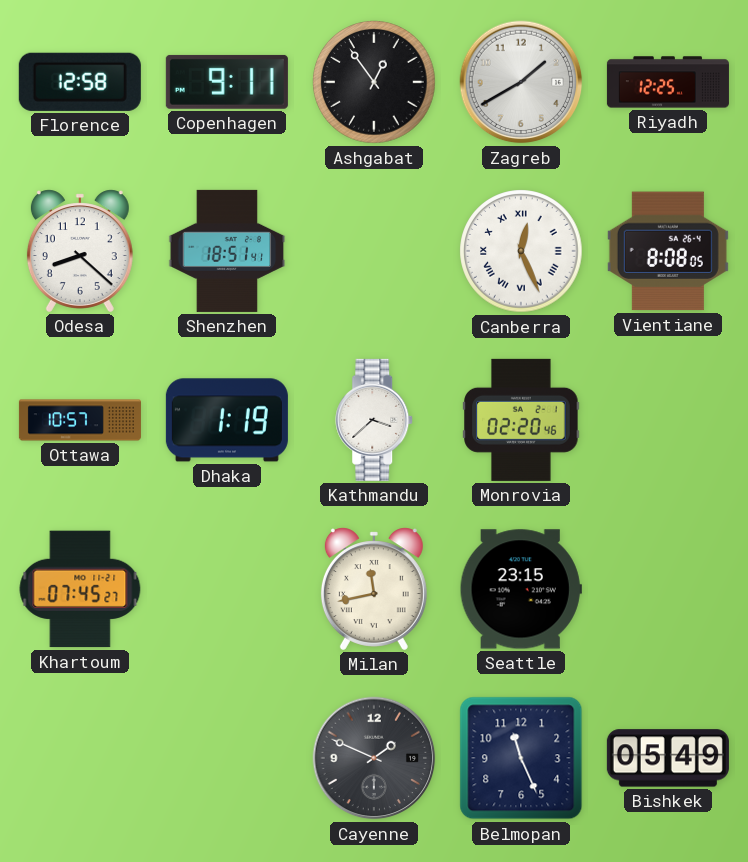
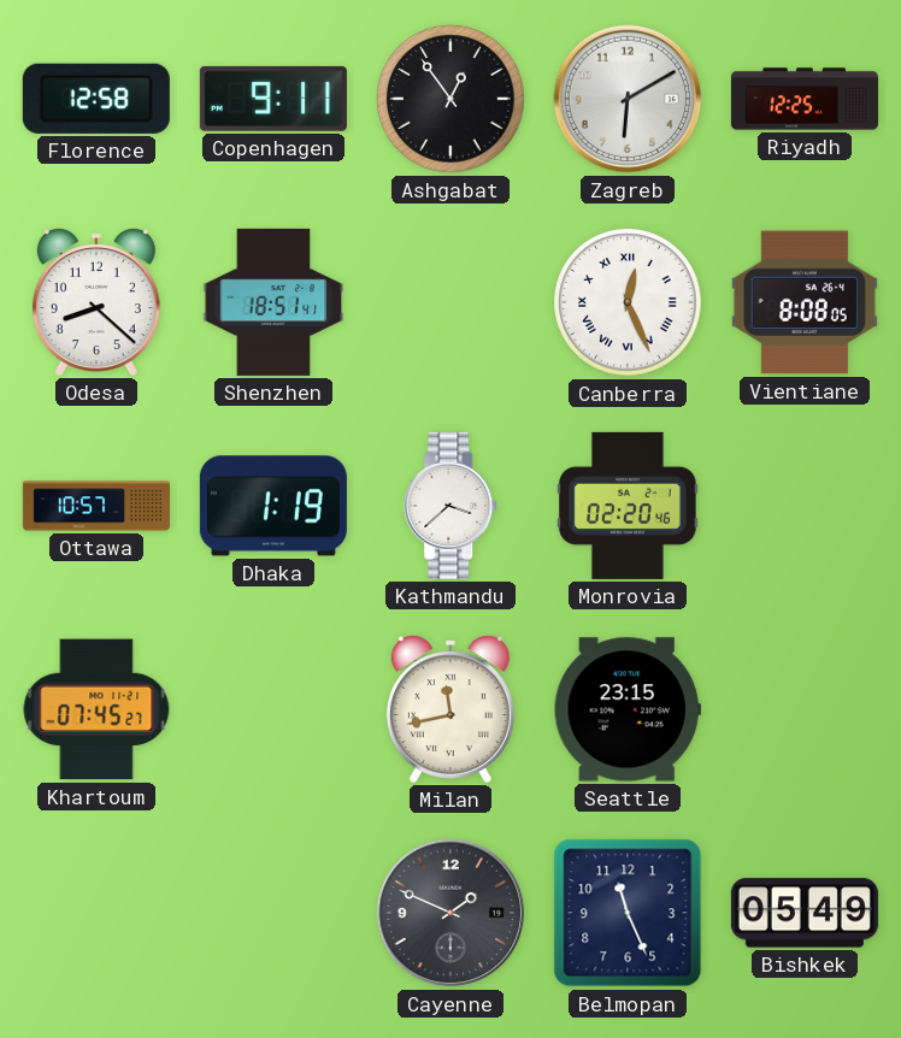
Zagreb: 1:40 -> 6:10 (628, 99)
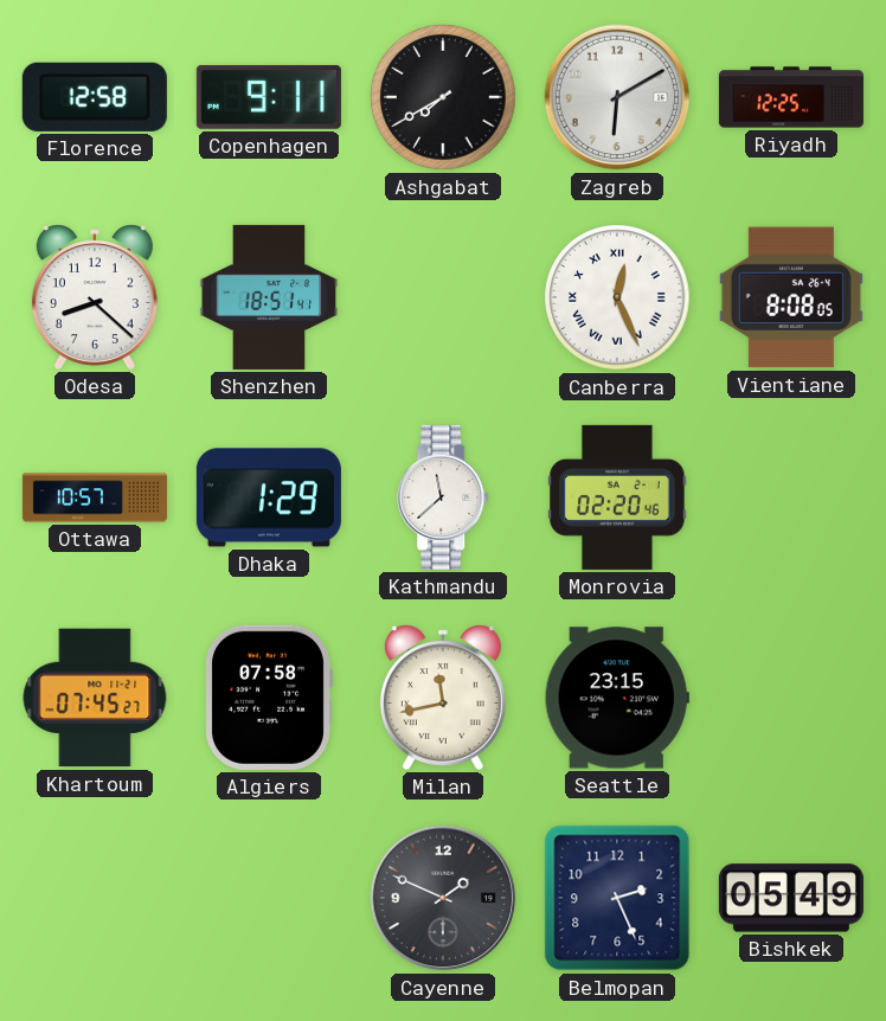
Ashgabat: 12:54 -> 7:40 (443, 97)
Dhaka: 1:19 -> 1:29 (269, 497)
Kathmandu: 3:38 -> 11:38 (444, 497)
Algiers: none -> 07:58 (269, 698)
Belmopan: 11:26 -> 2:26 (617, 898)
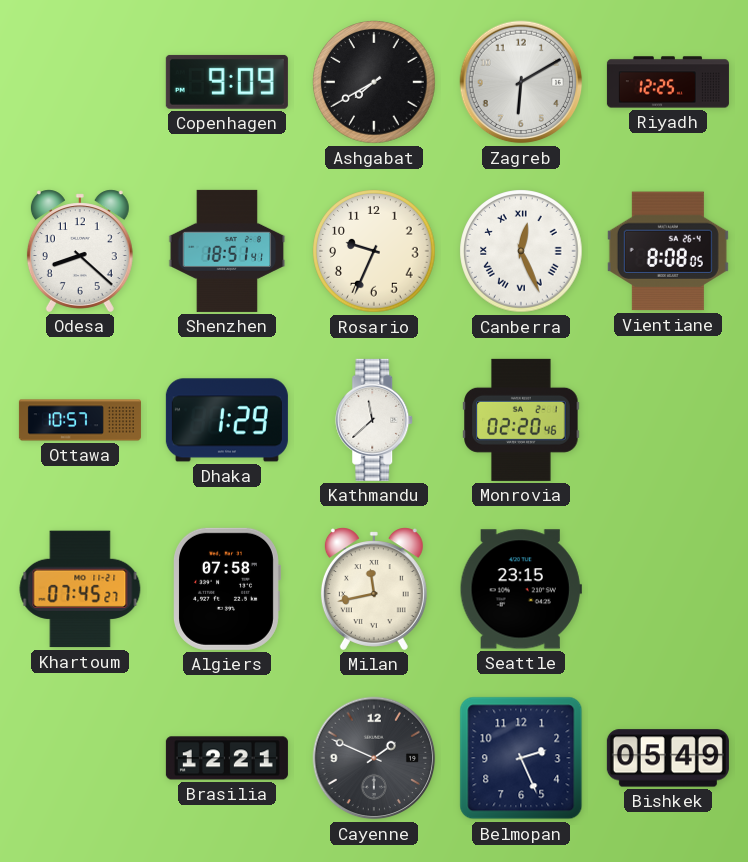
Florence: 12:58 -> none (95, 97)
Copenhagen: 9:11 -> 9:09 (227, 82)
Rosario: none -> 9:34 (374, 251)
Brasilia: none -> 12:21 (227, 758)
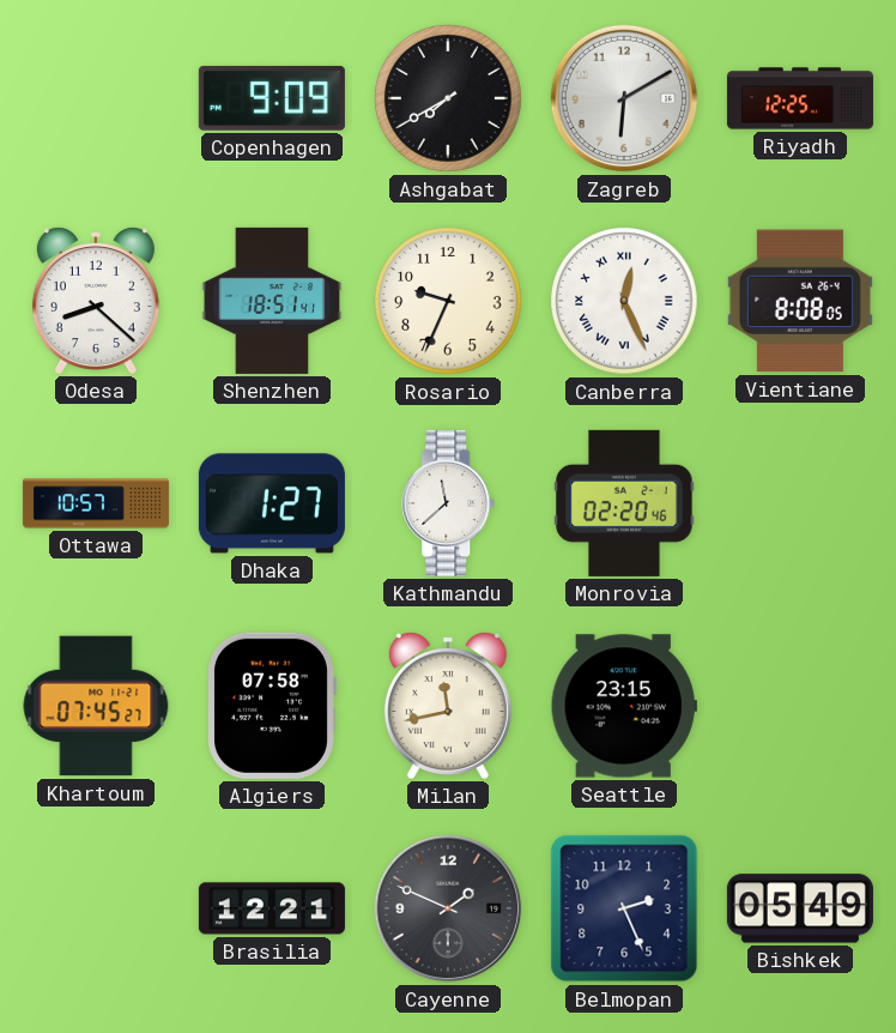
Dhaka: 1:29 -> 1:27 (272, 503)
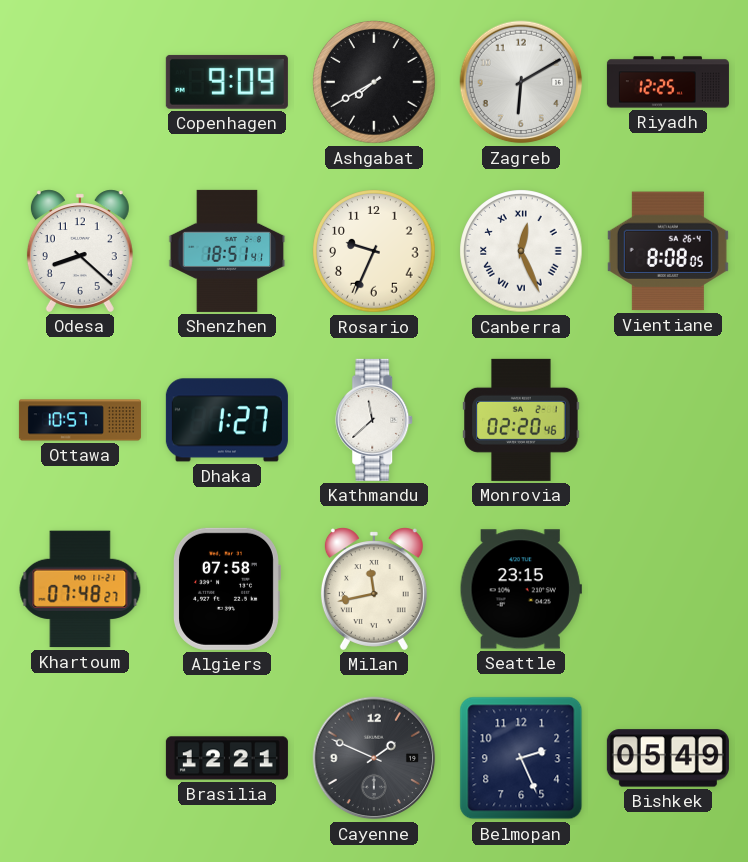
Khartoum: 07:45 -> 07:48 (80, 589)
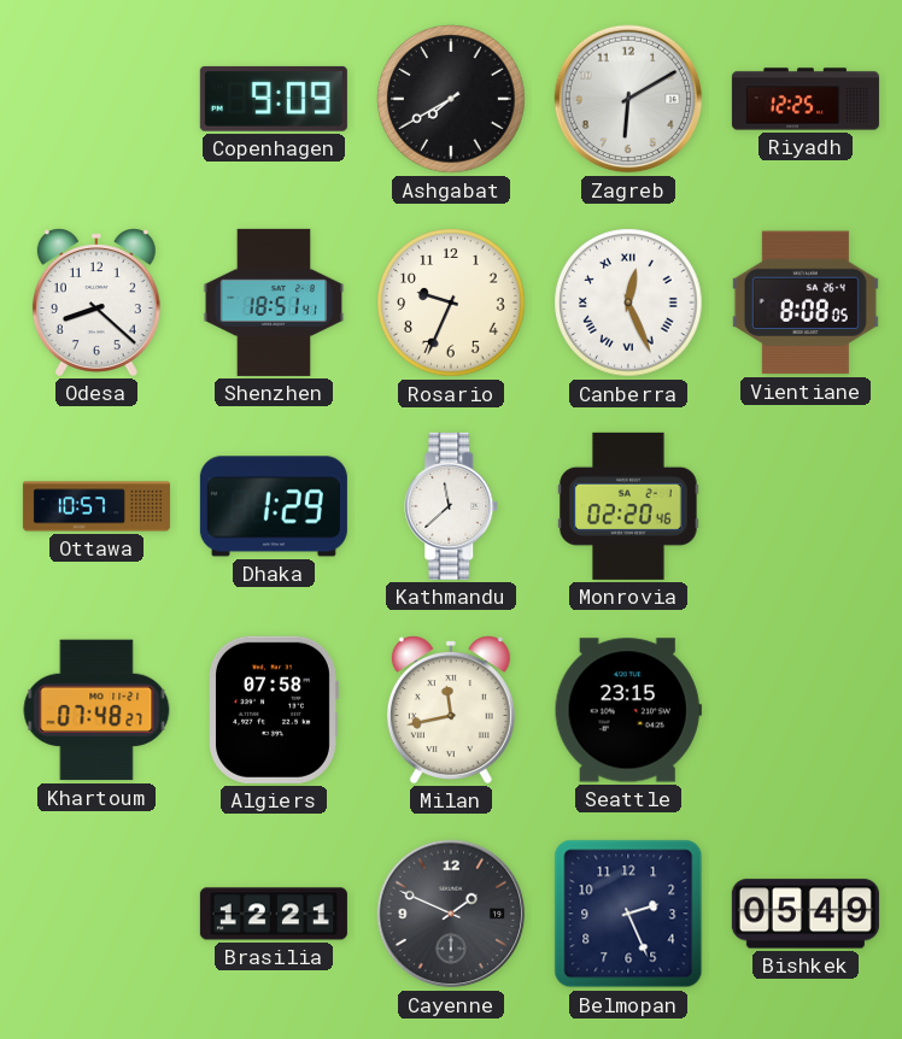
Dhaka: 1:27 -> 1:29 (274, 506)
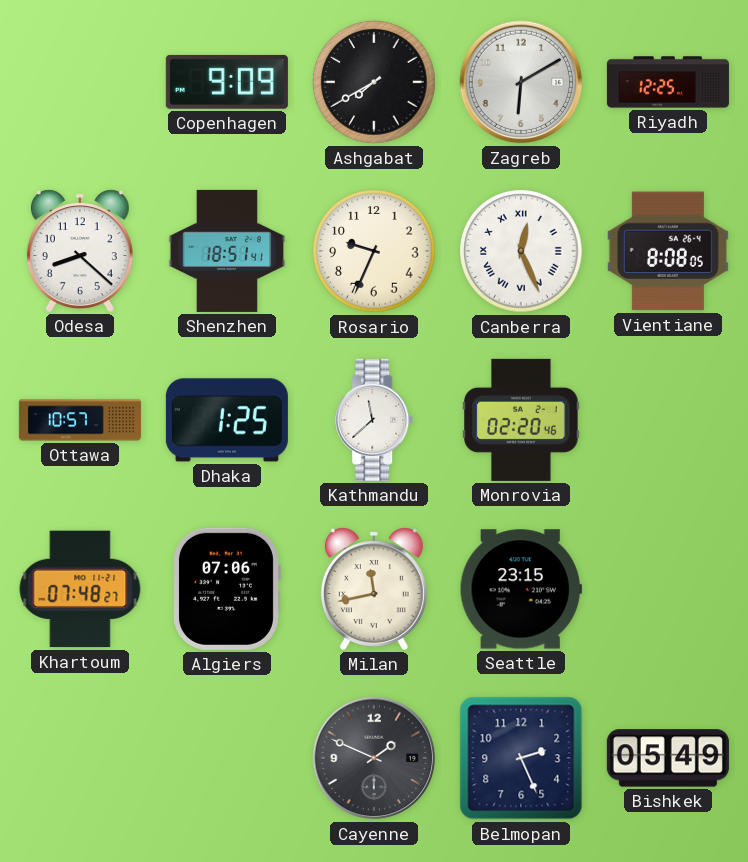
Dhaka: 1:29 -> 1:25 (227, 420)
Algiers: 07:58 -> 07:06 (227, 589)
Brasilia: 12:21 -> none (274, 914)
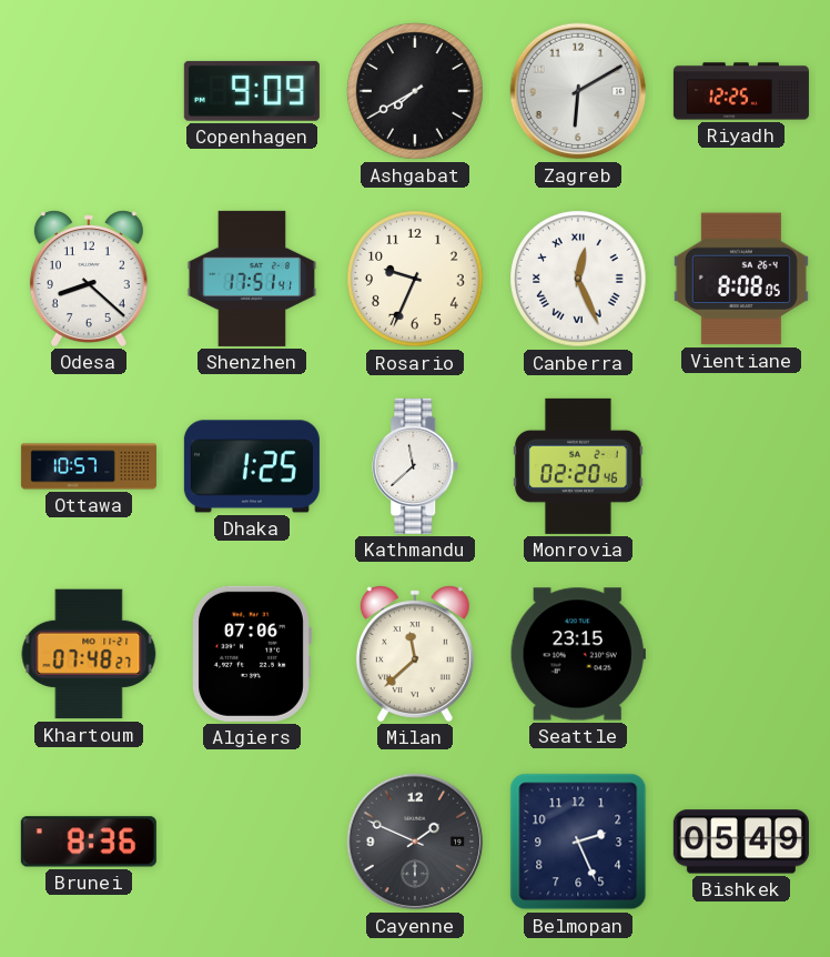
Shenzhen: 18:51 -> 17:51 (252, 279)
Milan: 11:43 -> 11:38 (415, 654)
Brunei: none -> 8:36 (89, 842)
